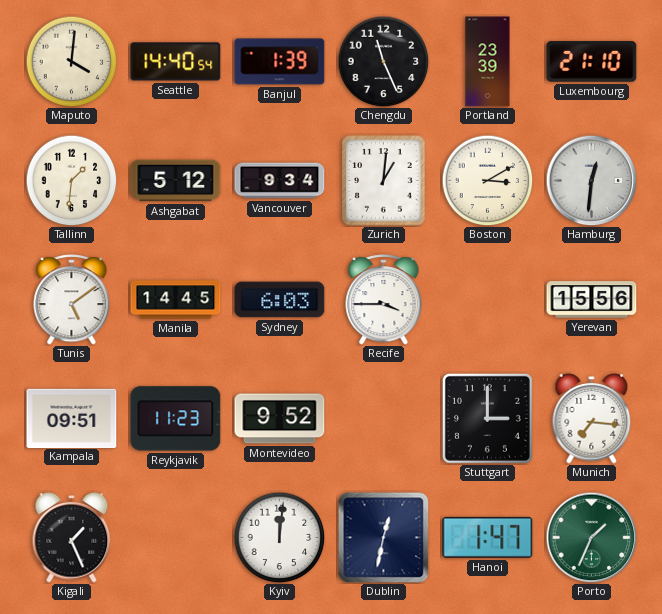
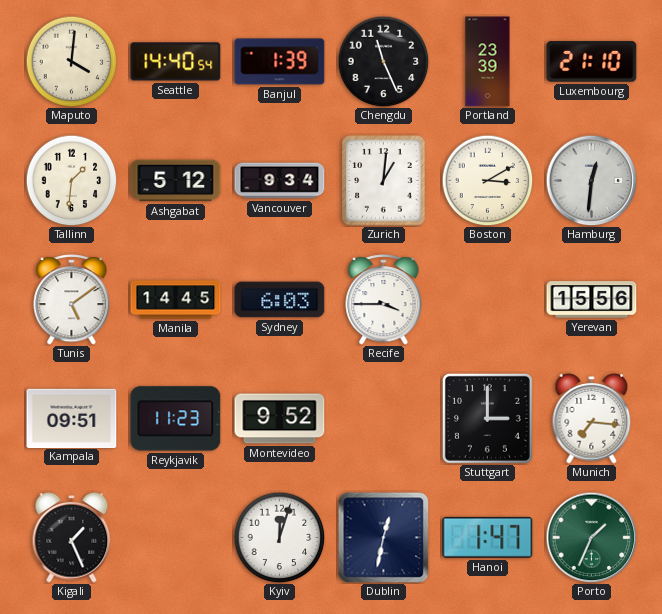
Kyiv: 12:01 -> 12:03 (279, 537)
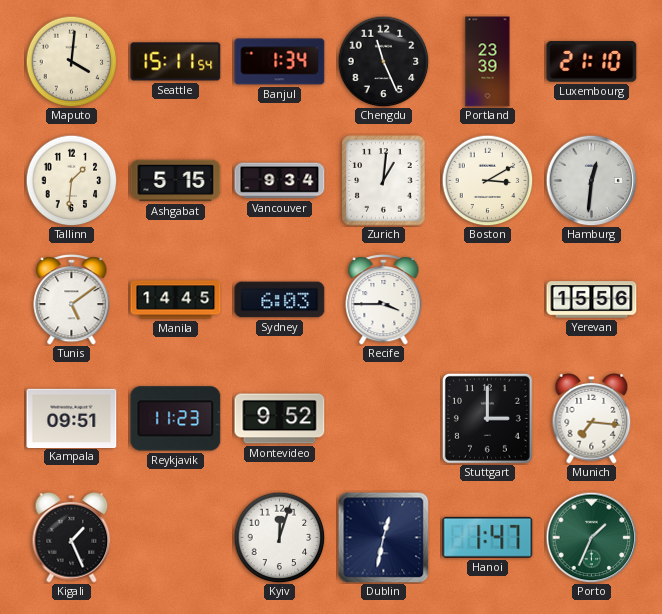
Seattle: 14:40 -> 15:11 (176, 62)
Banjul: 1:39 -> 1:34 (280, 62)
Ashgabat: 5:12 -> 5:15 (176, 181)
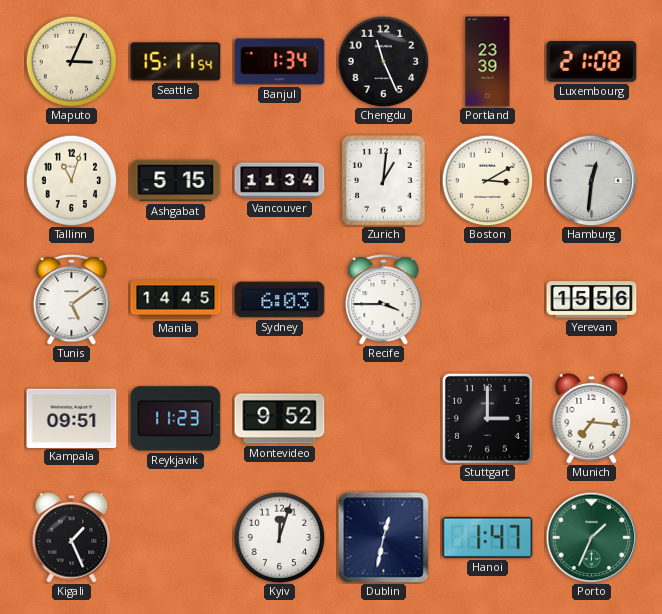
Maputo: 4:01 -> 3:04 (71, 61)
Luxembourg: 21:10 -> 21:08 (592, 62)
Tallinn: 1:31 -> 11:03 (71, 180)
Vancouver: 9:34 -> 11:34 (280, 181)
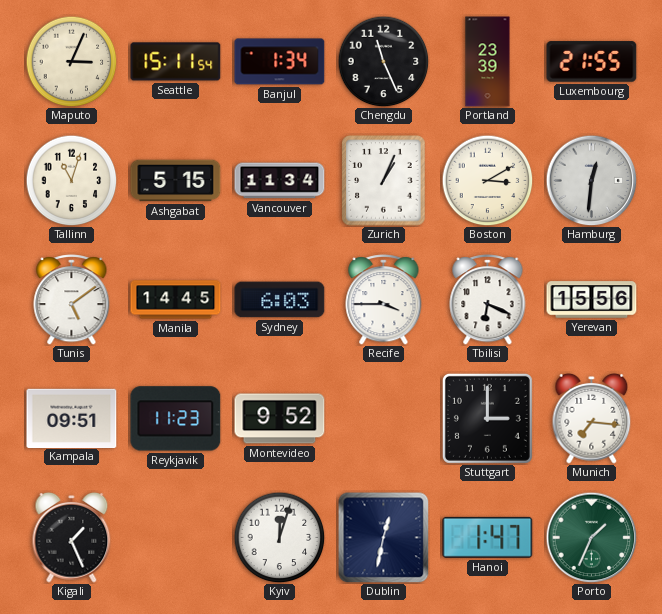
Luxembourg: 21:08 -> 21:55 (592, 62)
Zurich: 1:01 -> 1:04 (384, 181)
Tbilisi: none -> 6:19 (488, 300)
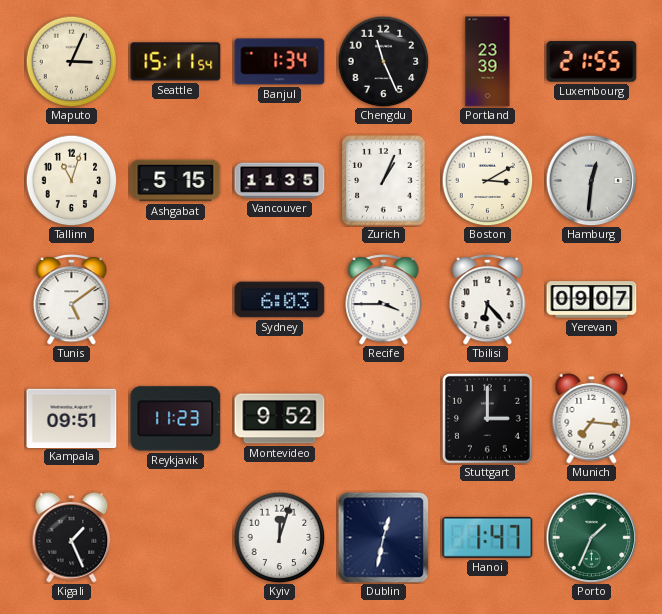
Vancouver: 11:34 -> 11:35 (280, 181)
Manila: 14:45 -> none (176, 300)
Tbilisi: 6:19 -> 6:23 (488, 300)
Yerevan: 15:56 -> 09:07 (592, 300)
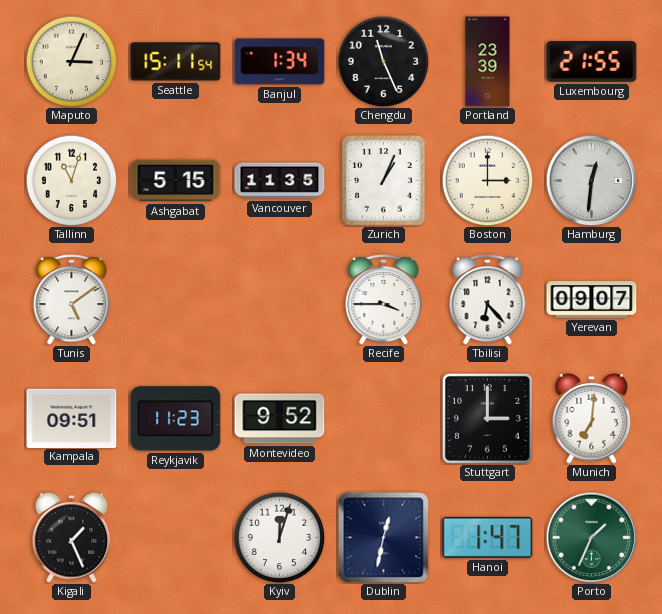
Boston: 3:10 -> 3:00 (487, 180)
Sydney: 6:03 -> none (280, 300)
Munich: 7:16 -> 7:01 (592, 419)
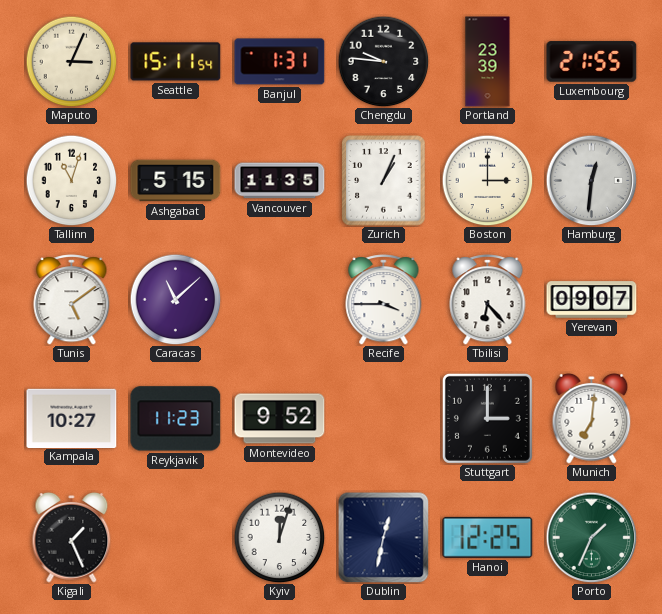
Banjul: 1:34 -> 1:31 (280, 62)
Chengdu: 11:26 -> 9:46 (383, 61)
Caracas: none -> 11:08 (175, 299)
Kampala: 09:51 -> 10:27 (72, 418)
Hanoi: 1:47 -> 12:25 (488, 537)
